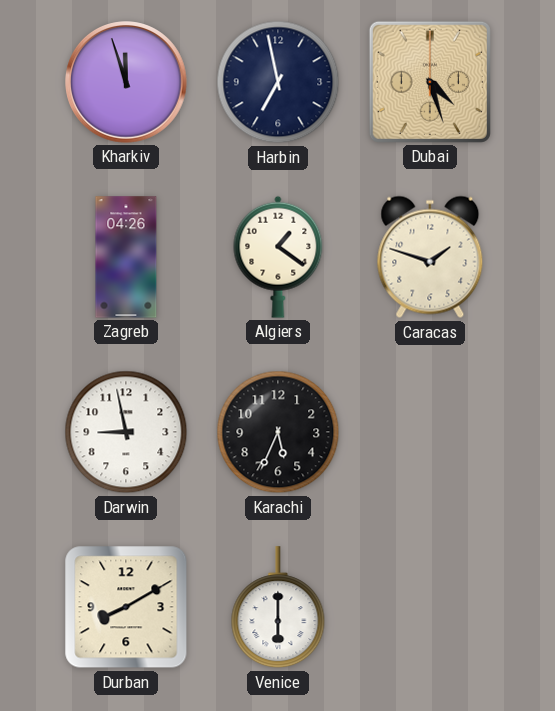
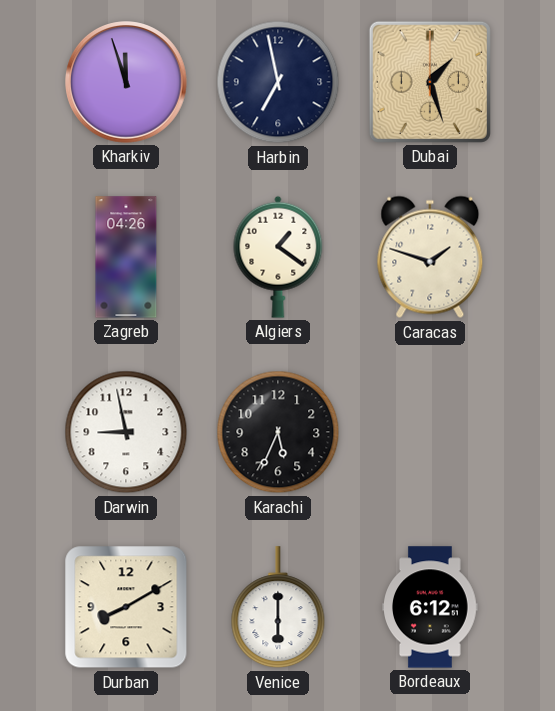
Dubai: 4:27 -> 1:27 (430, 82)
Bordeaux: none -> 6:12 (431, 607)
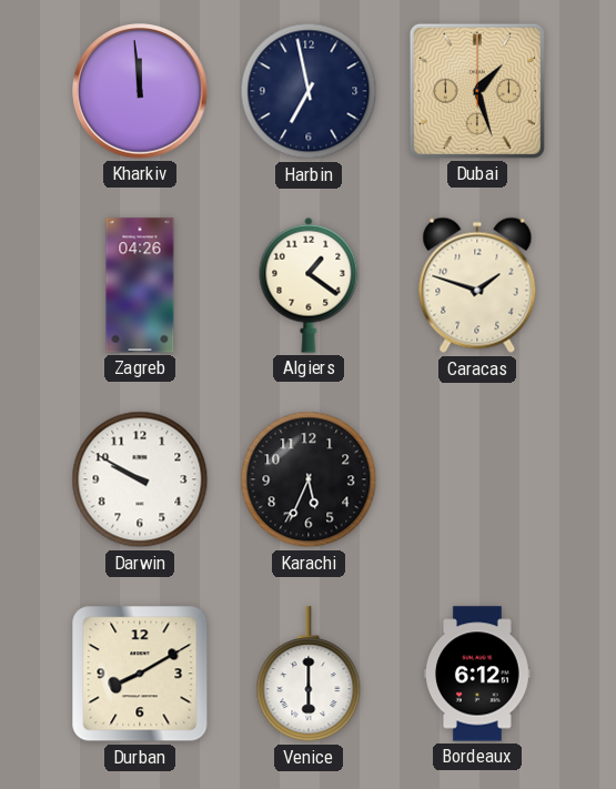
Kharkiv: 11:57 -> 11:59 (140, 91)
Darwin: 8:58 -> 9:50 (140, 479)
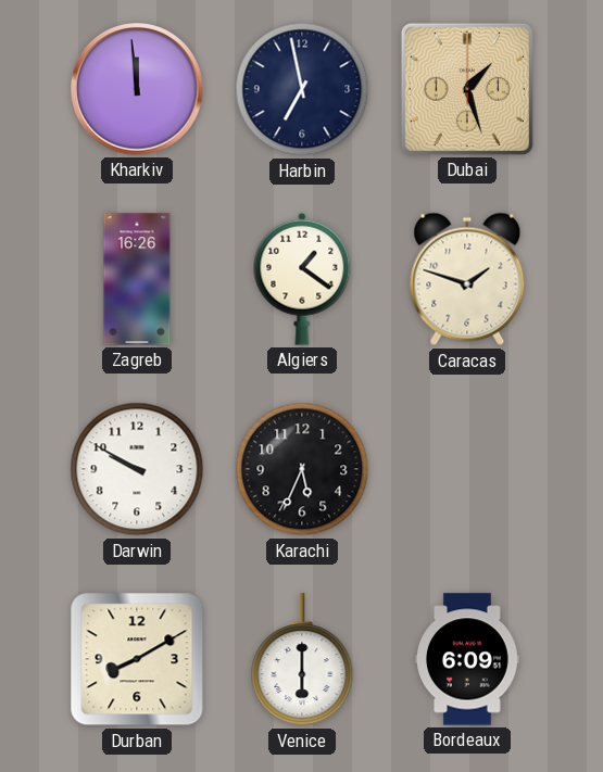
Zagreb: 04:26 -> 16:26 (137, 279)
Bordeaux: 6:12 -> 6:09 (468, 659)
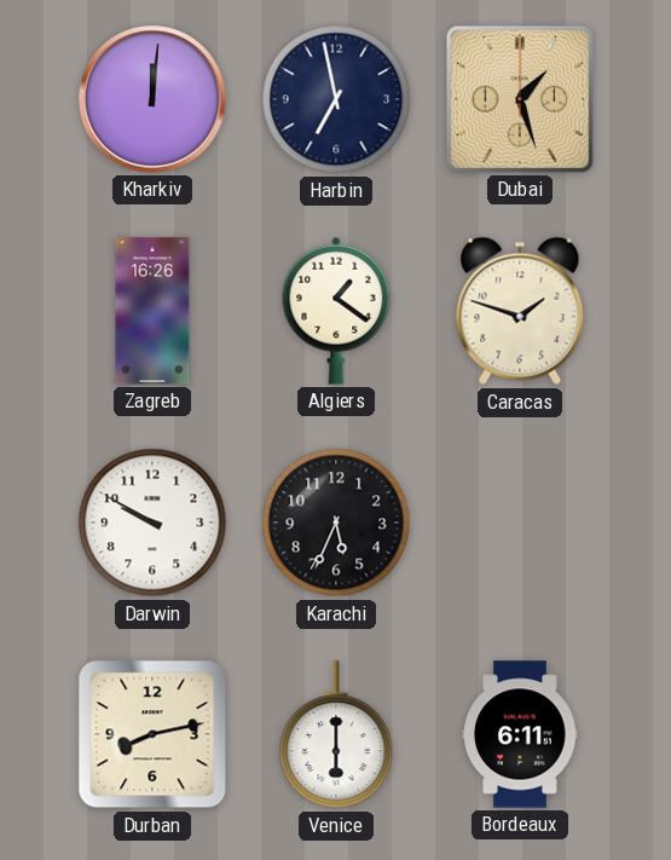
Kharkiv: 11:59 -> 12:01 (152, 99)
Durban: 8:10 -> 8:13 (152, 734)
Bordeaux: 6:09 -> 6:11 (521, 734)
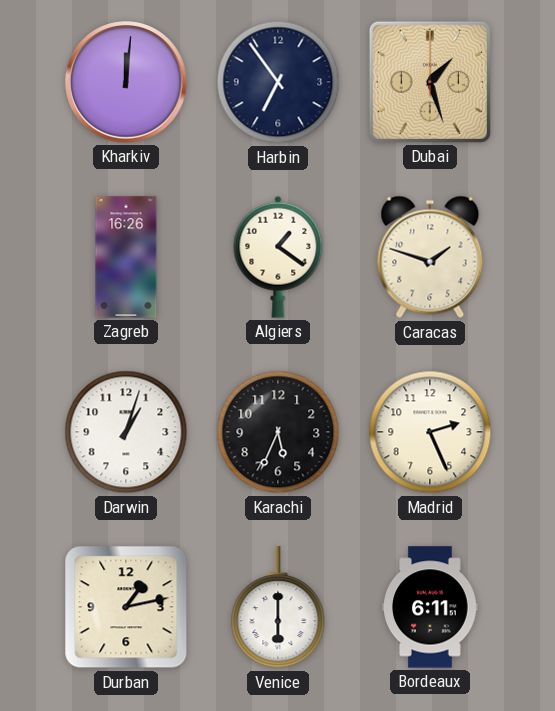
Harbin: 6:58 -> 6:54 (278, 82)
Darwin: 9:50 -> 1:03 (126, 432)
Madrid: none -> 2:26 (430, 432)
Durban: 8:13 -> 1:13 (126, 607)
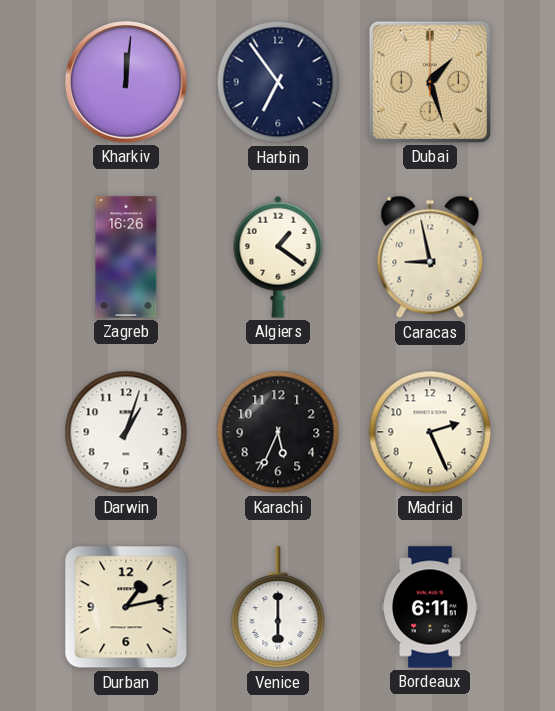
Caracas: 1:48 -> 8:58 (430, 257)
